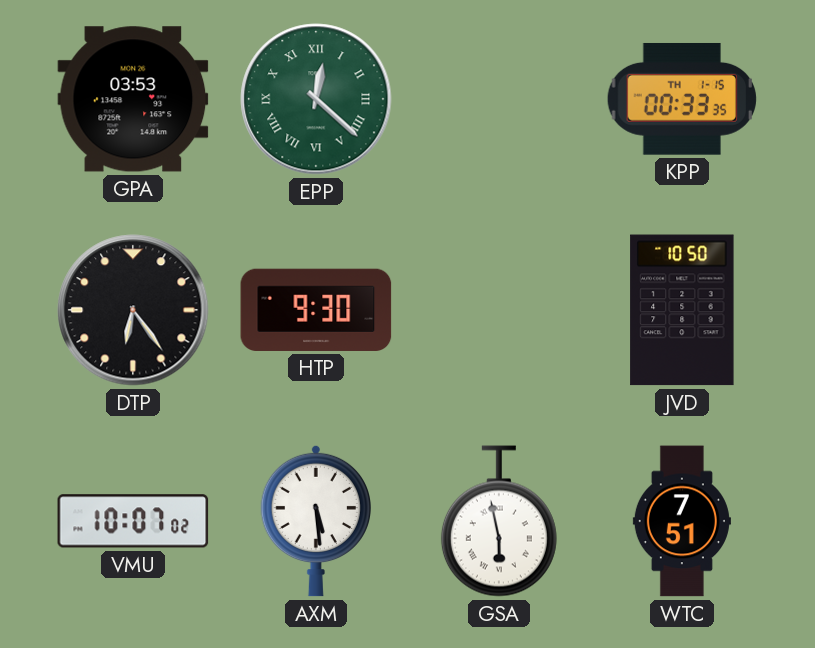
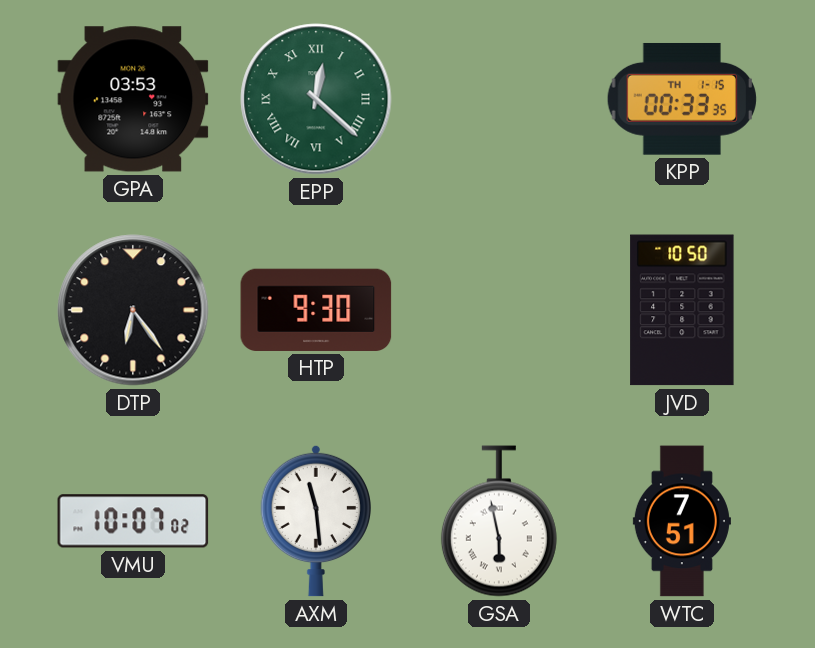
AXM: 5:29 -> 11:29 (316, 521)
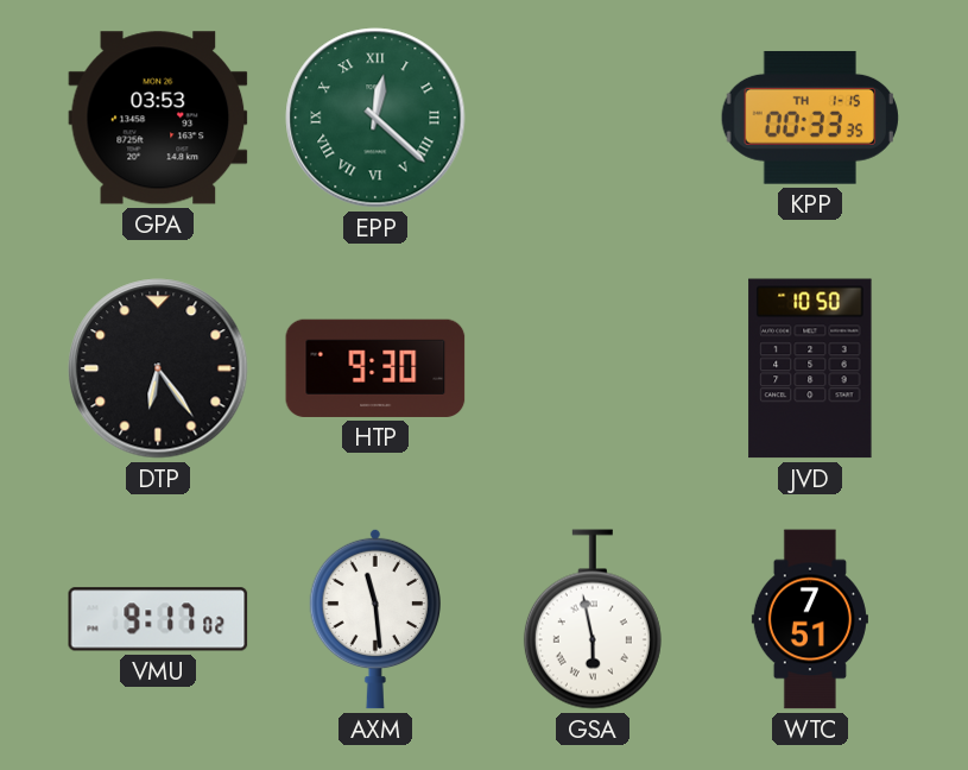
VMU: 10:07 -> 9:17 (158, 619)
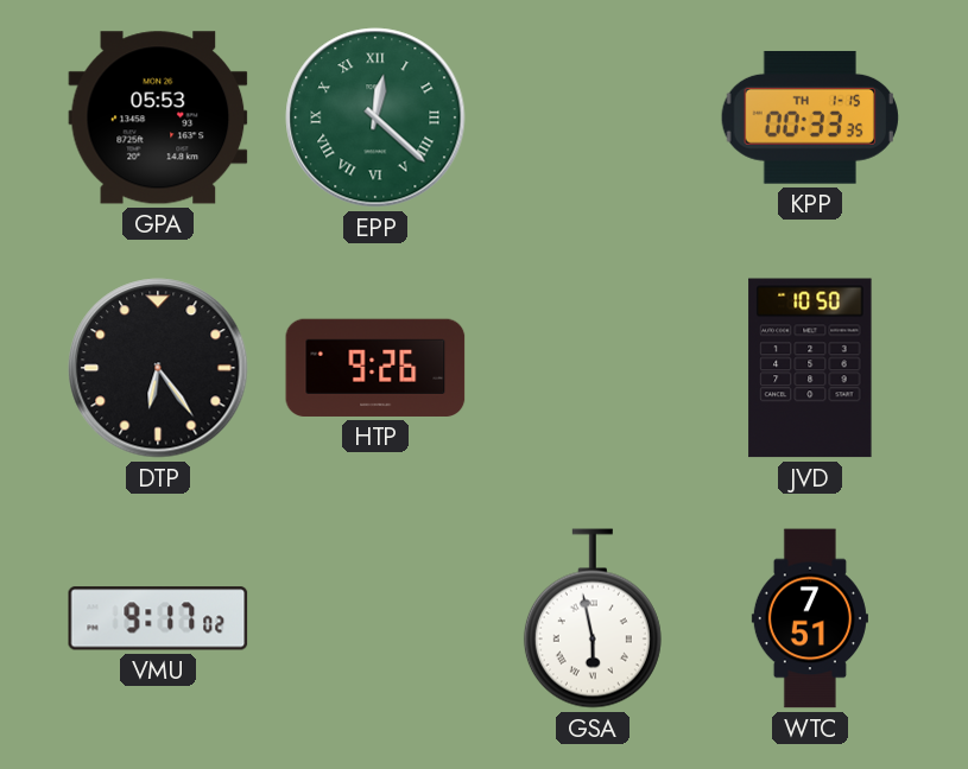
GPA: 03:53 -> 05:53 (158, 117)
HTP: 9:30 -> 9:26 (375, 368)
AXM: 11:29 -> none (375, 619)
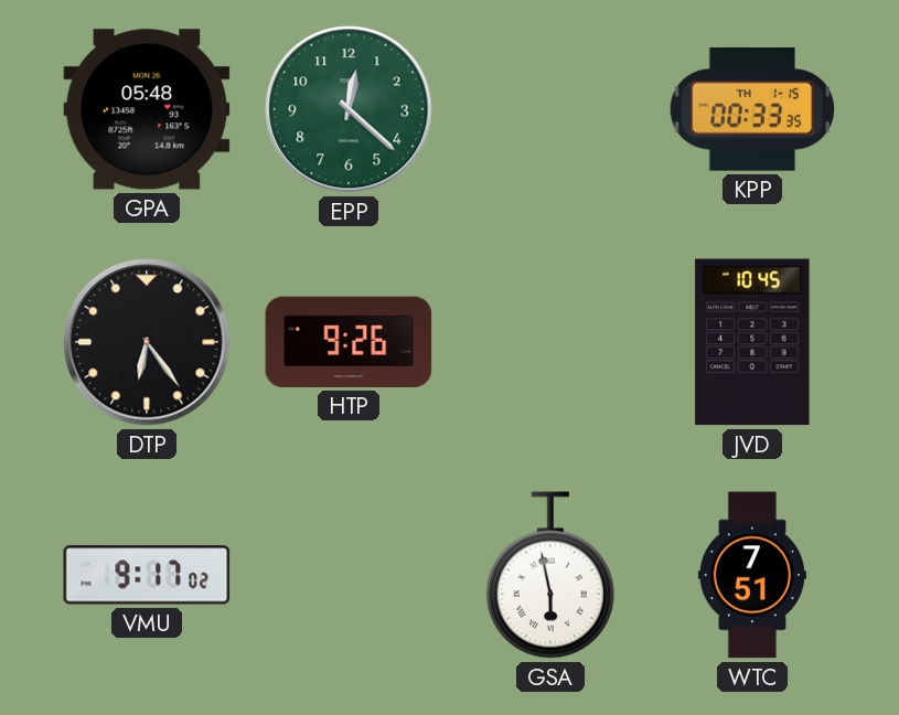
GPA: 05:53 -> 05:48 (147, 109)
EPP numerals: Roman -> Arabic (349, 109)
JVD: 10:50 -> 10:45 (752, 342)
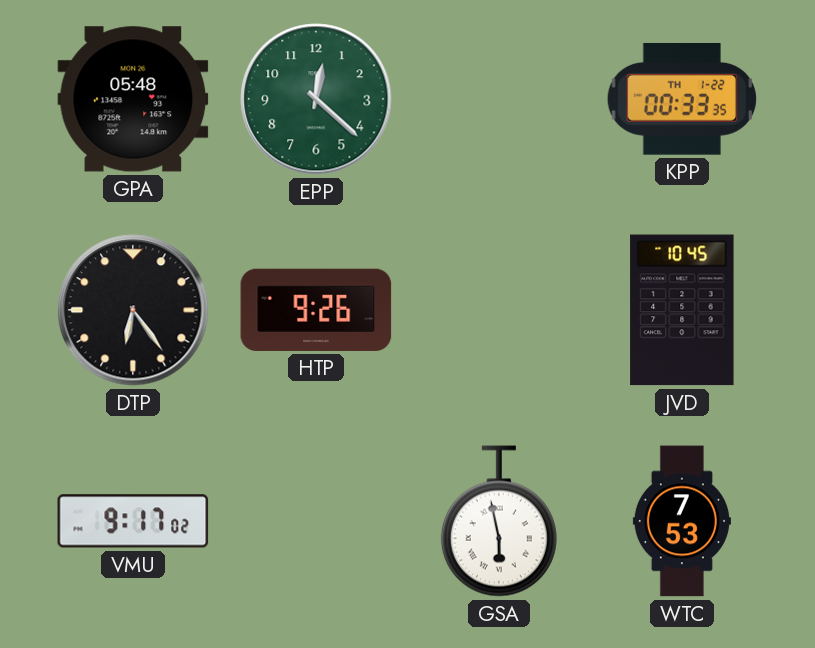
KPP date: TH 1-15 -> TH 1-22 (681, 99)
WTC: 7:51 -> 7:53 (682, 521)
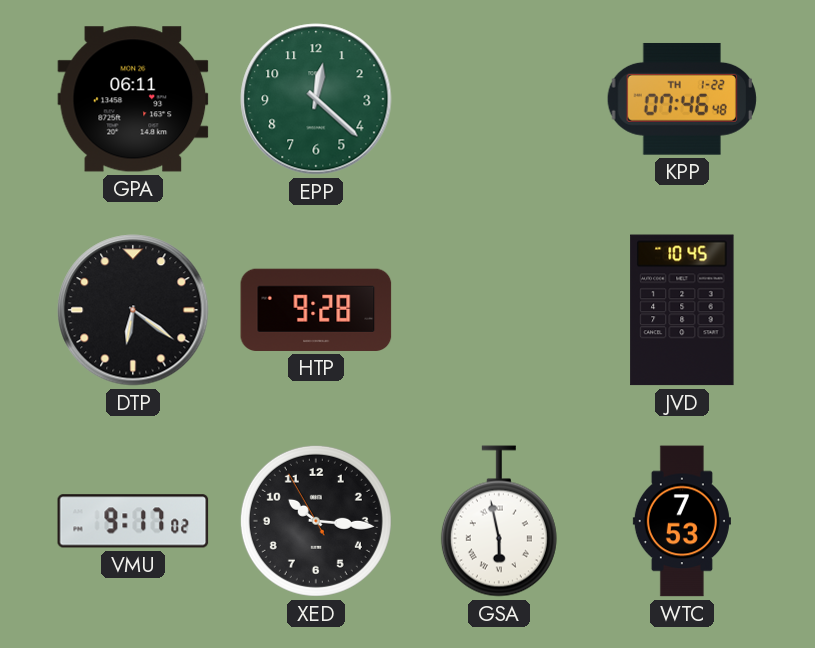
GPA: 05:48 -> 06:11 (133, 99)
KPP: 00:33 -> 07:46 (681, 99)
DTP: 6:24 -> 6:21 (133, 310)
HTP: 9:26 -> 9:28 (316, 310)
XED: none -> 10:15 (316, 521)
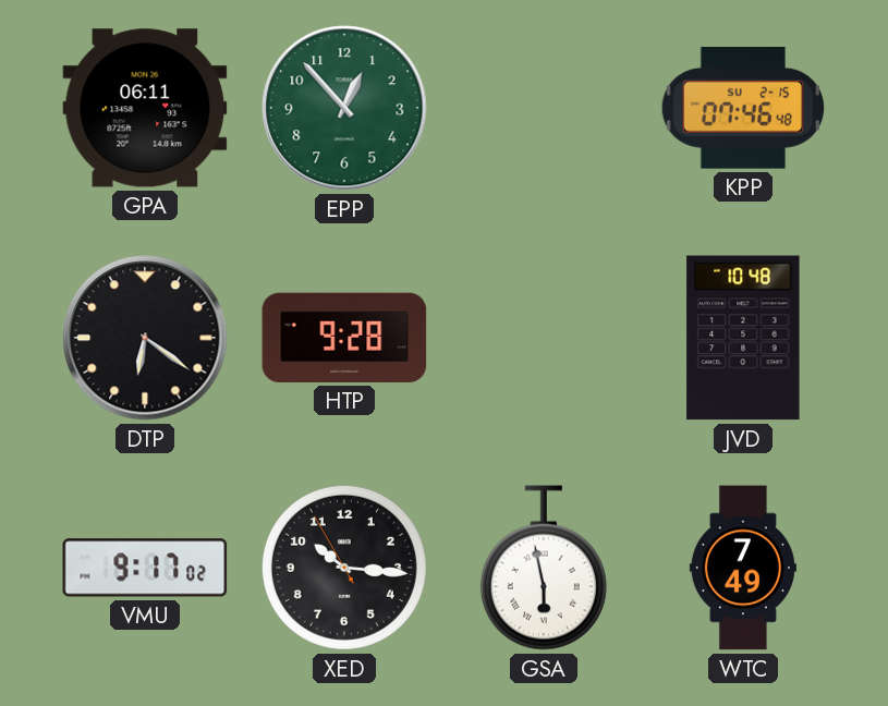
EPP: 12:22 -> 12:53 (344, 108)
KPP date: TH 1-22 -> SU 2-15 (742, 108)
JVD: 10:45 -> 10:48 (743, 338)
WTC: 7:53 -> 7:49 (743, 568)
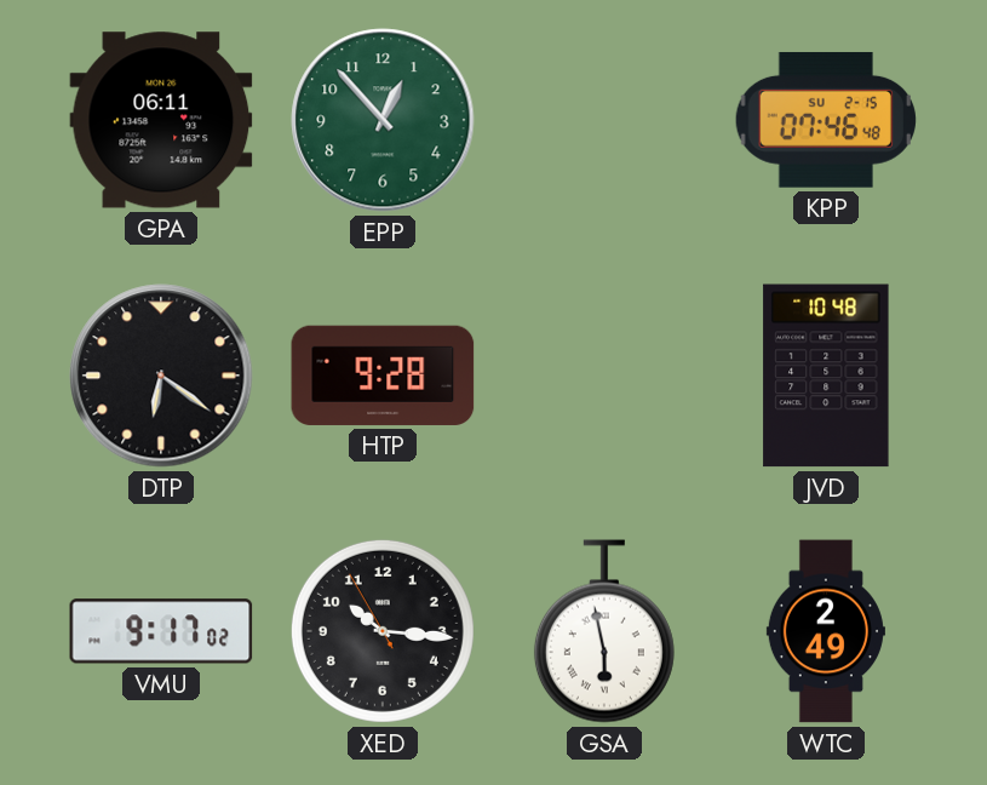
WTC: 7:49 -> 2:49 (826, 631)
